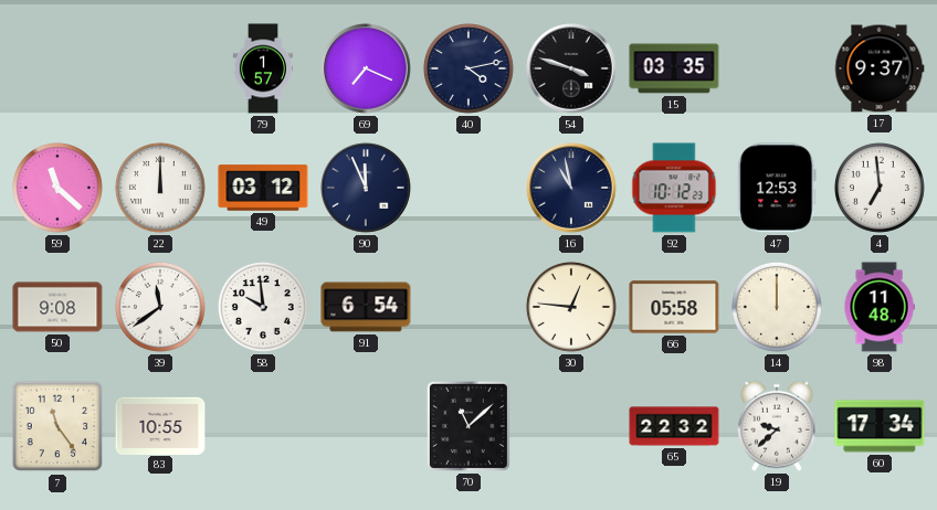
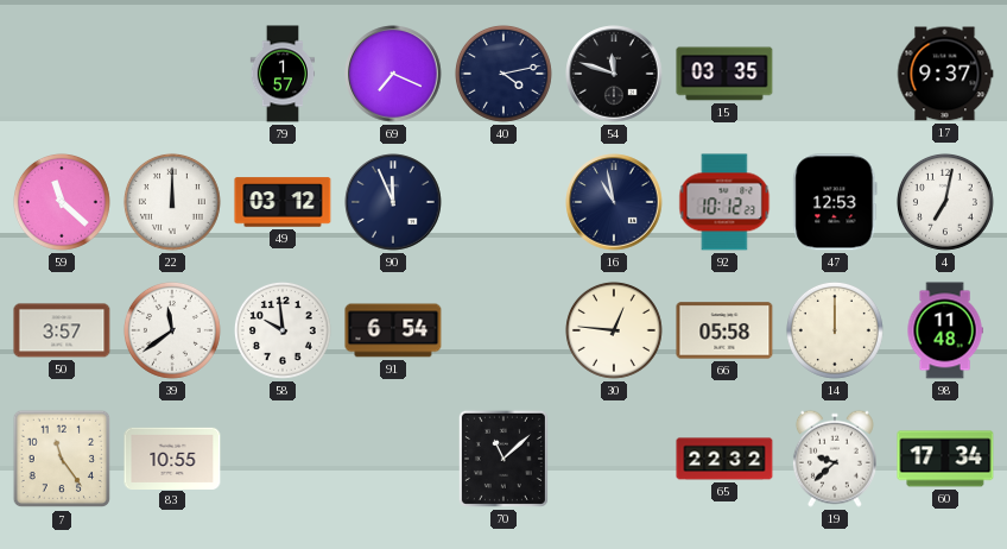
54: 3:48 -> 11:48 (614, 74)
4: 6:59 -> 7:02 (945, 202)
50: 9:08 -> 3:57 (62, 330)
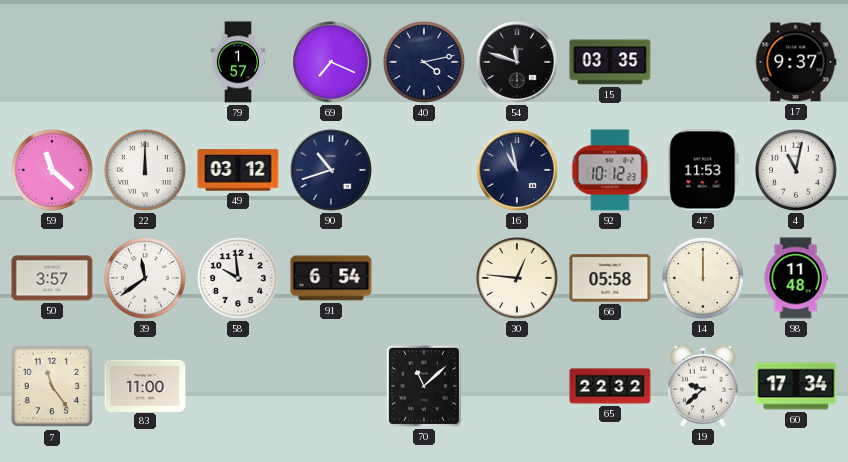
90: 11:56 -> 10:42 (331, 170)
47: 12:53 -> 11:53 (703, 170)
4: 7:02 -> 11:02 (796, 170)
83: 10:55 -> 11:00 (145, 385)
